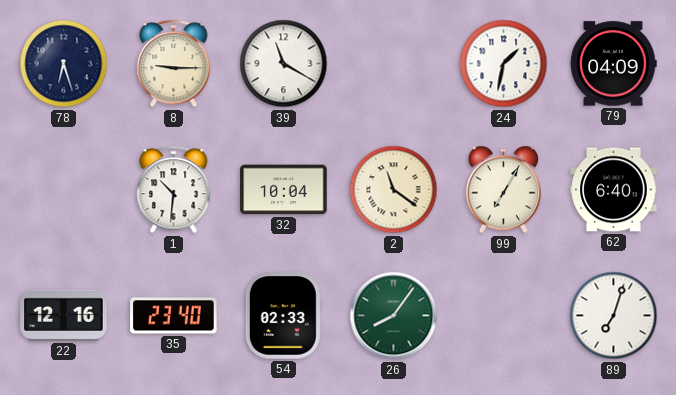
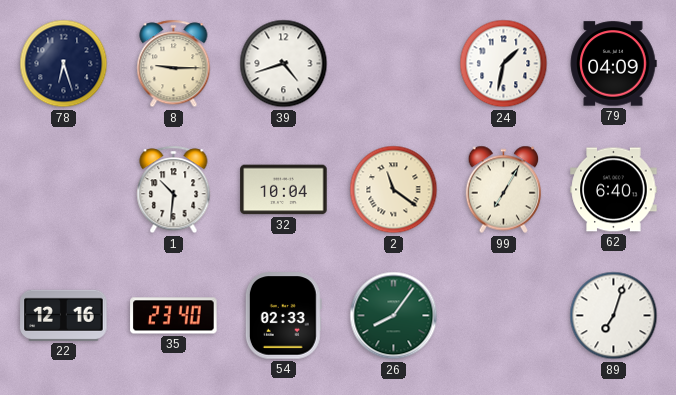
39: 11:20 -> 4:42 (284, 64)
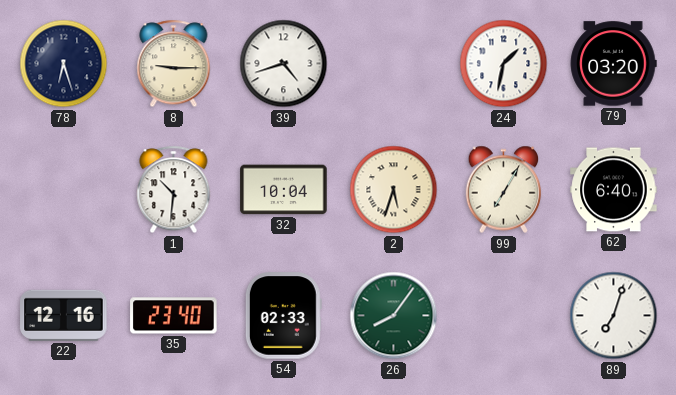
79: 04:09 -> 03:20 (613, 64)
2: 11:21 -> 5:33 (394, 190)
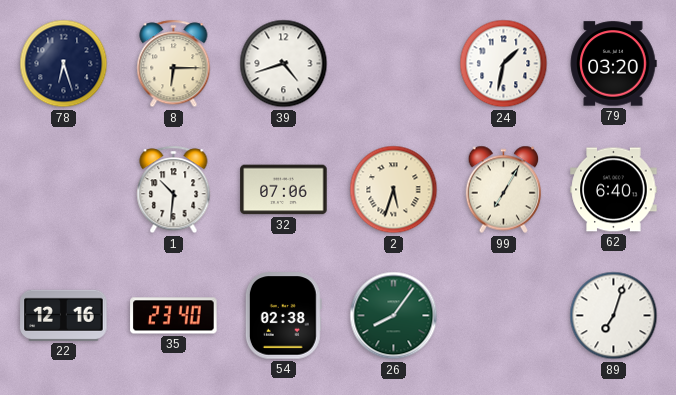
8: 9:15 -> 6:15 (174, 64)
32: 10:04 -> 07:06 (284, 190)
54: 02:33 -> 02:38 (283, 316)
